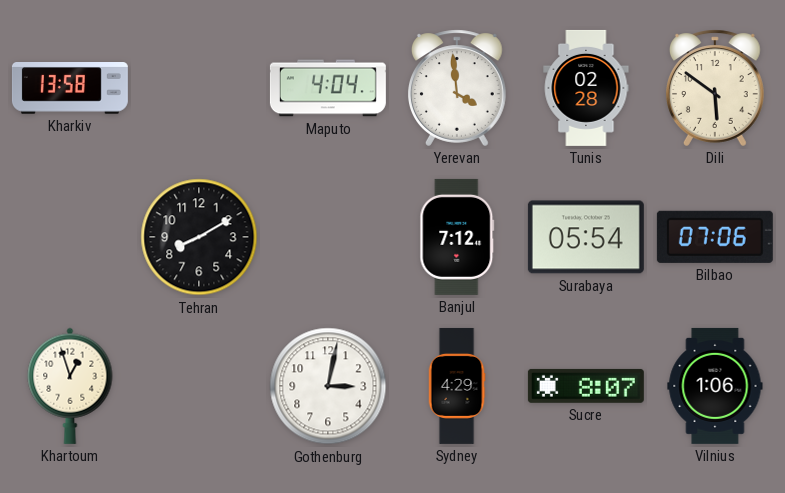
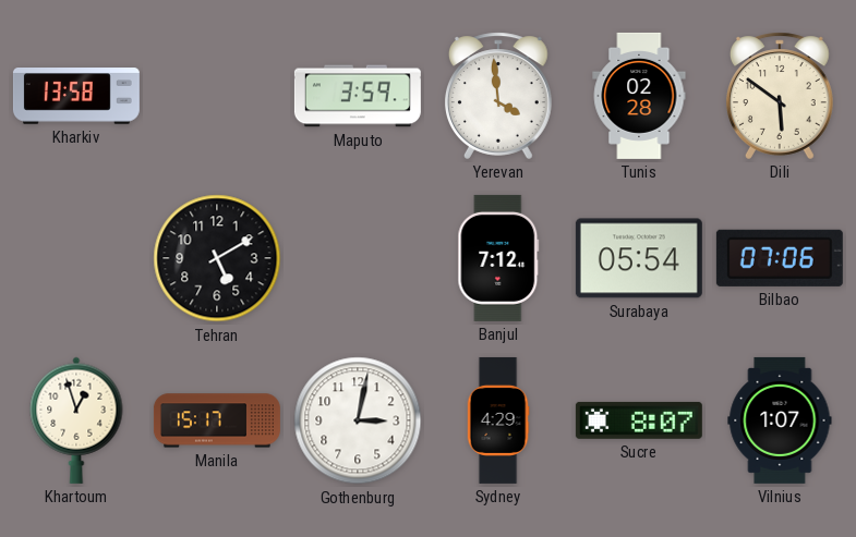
Maputo: 4:04 -> 3:59 (358, 96)
Tehran: 8:10 -> 5:10 (217, 258)
Manila: none -> 15:17 (217, 420)
Vilnius: 1:06 -> 1:07 (780, 420)
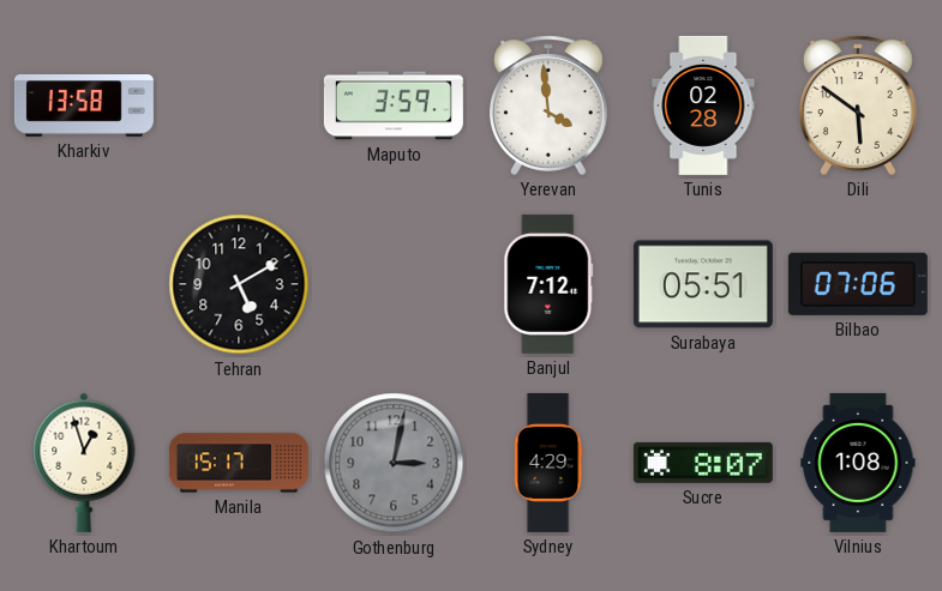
Surabaya: 05:54 -> 05:51 (703, 284)
Gothenburg dial: white -> grey (394, 463)
Vilnius: 1:07 -> 1:08 (858, 463)
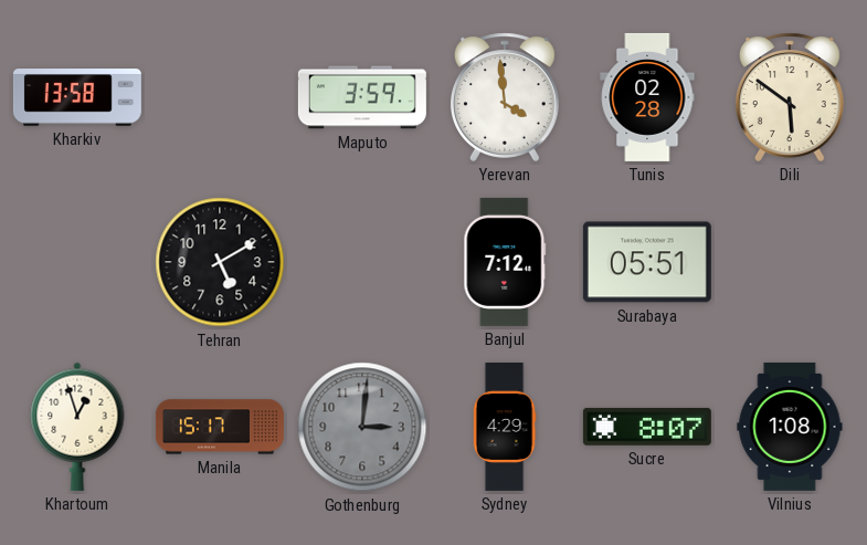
Bilbao: 07:06 -> none (858, 284)
Gothenburg: 3:02 -> 3:01 (362, 427)
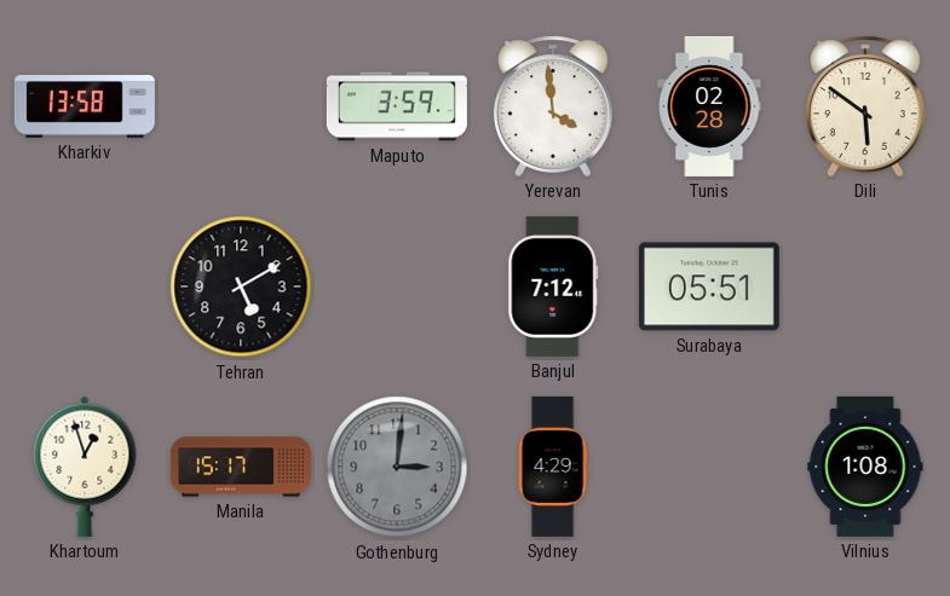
Sucre: 8:07 -> none (647, 427)
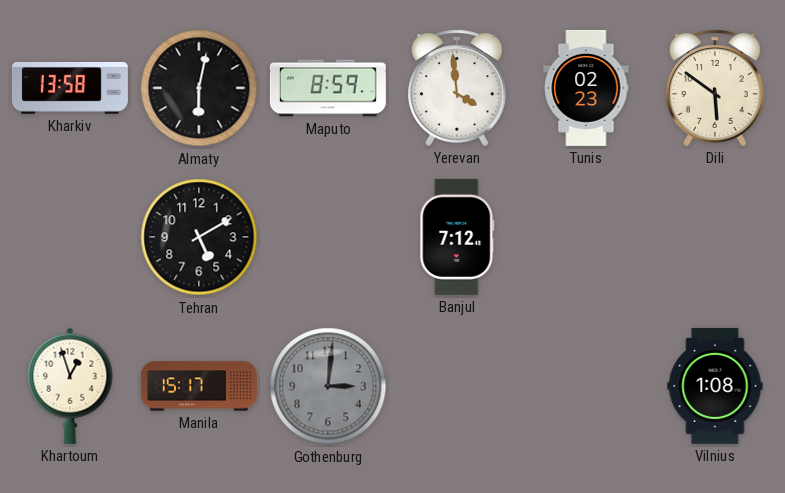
Almaty: none -> 6:02 (199, 88)
Maputo: 3:59 -> 8:59 (328, 88)
Tunis: 02:28 -> 02:23 (586, 88)
Surabaya: 05:51 -> none (709, 287)
Sydney: 4:29 -> none (553, 467)
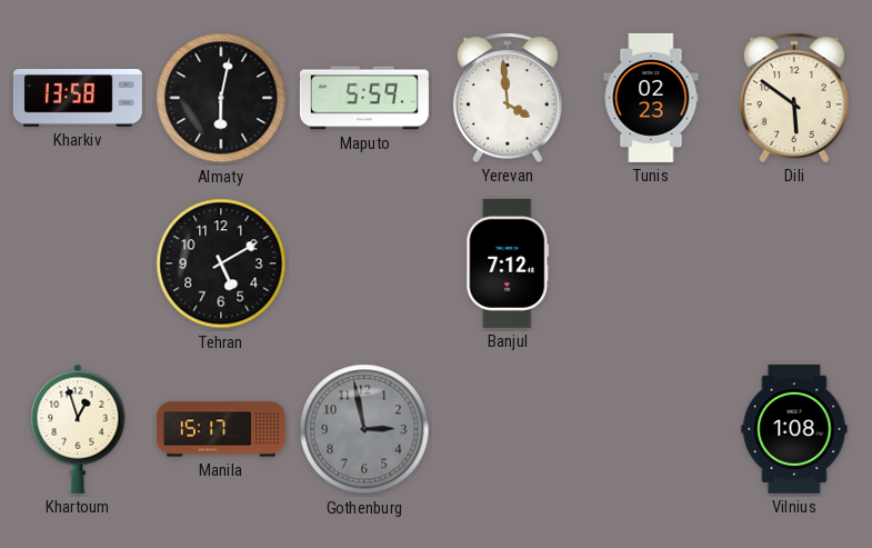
Maputo: 8:59 -> 5:59 (364, 98)
Gothenburg: 3:01 -> 2:58 (364, 429)
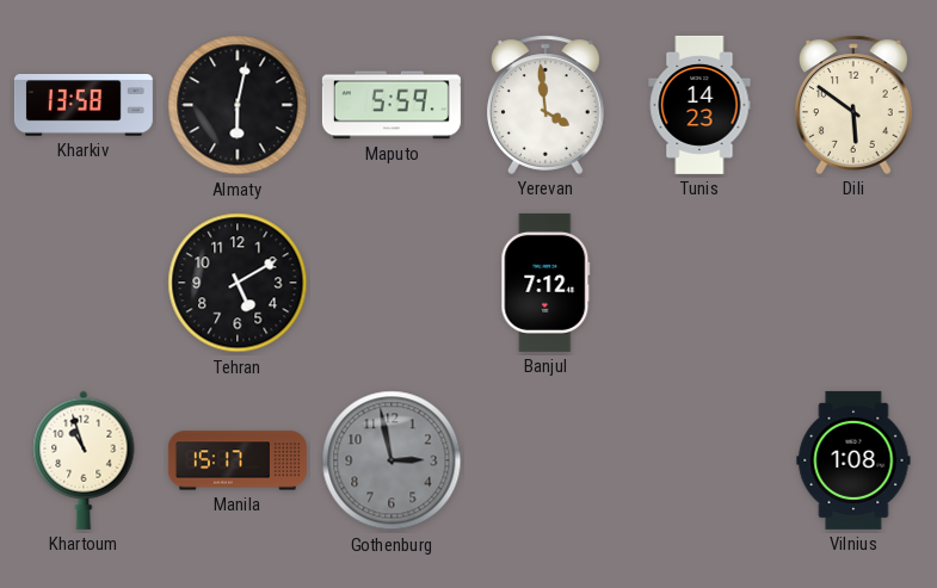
Tunis: 02:23 -> 14:23 (699, 105)
Khartoum: 12:57 -> 10:57 (84, 460)
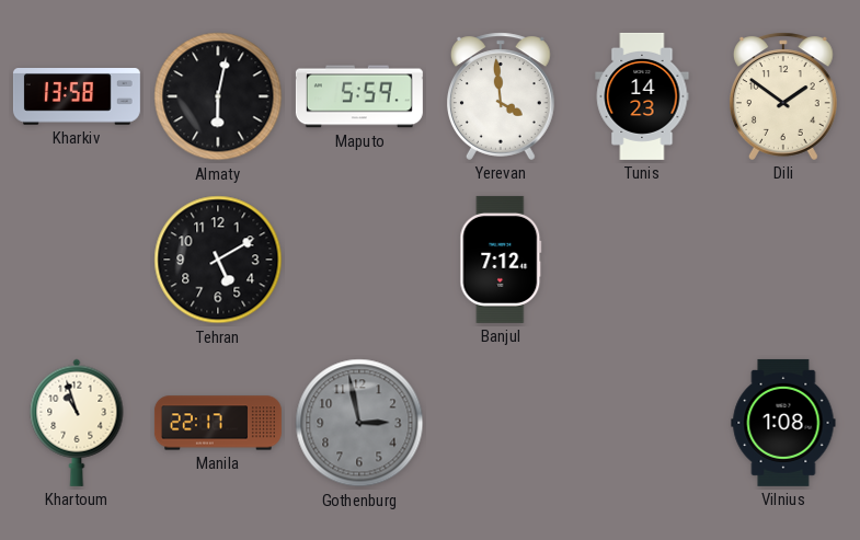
Dili: 5:51 -> 1:51 (783, 96)
Manila: 15:17 -> 22:17 (218, 423)
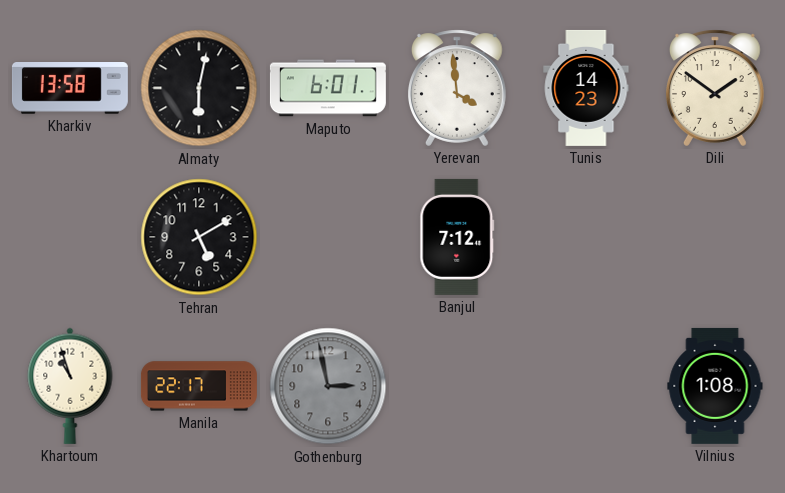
Maputo: 5:59 -> 6:01 (328, 88)
